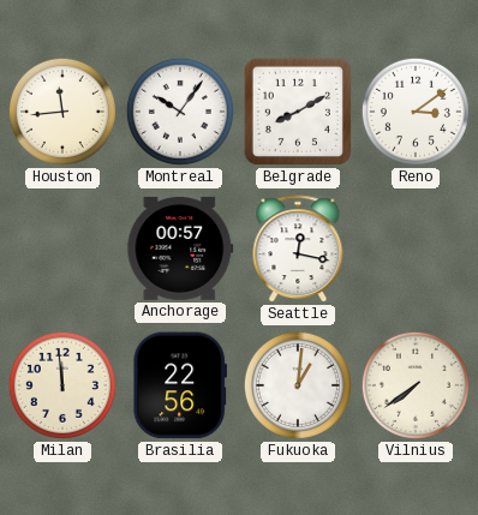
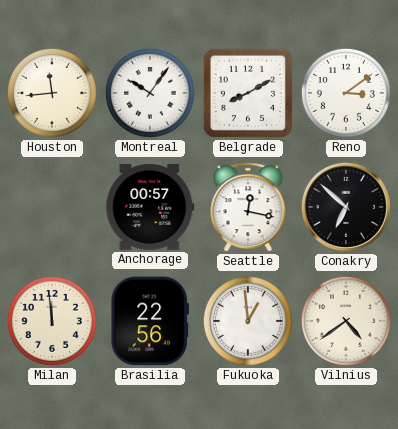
Conakry: none -> 6:52 (346, 207)
Fukuoka: 1:01 -> 12:59 (248, 321)
Vilnius: 7:39 -> 4:39 (346, 321)
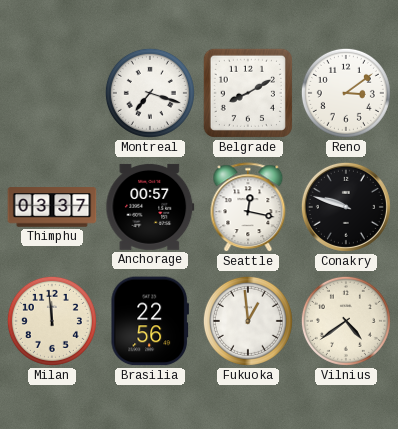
Houston: 11:44 -> none (52, 93)
Montreal: 10:06 -> 7:18 (150, 93)
Thimphu: none -> 03:37 (52, 207)
Conakry: 6:52 -> 9:48 (346, 207)
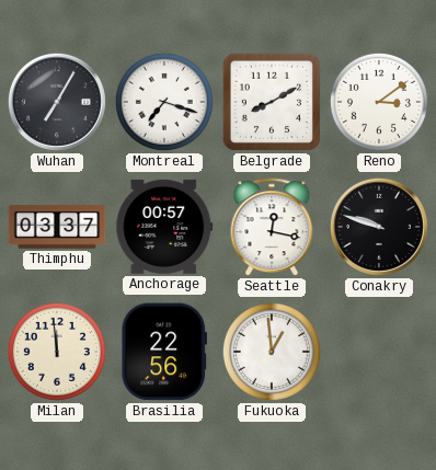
Wuhan: none -> 7:05 (57, 102)
Vilnius: 4:39 -> none (346, 321)
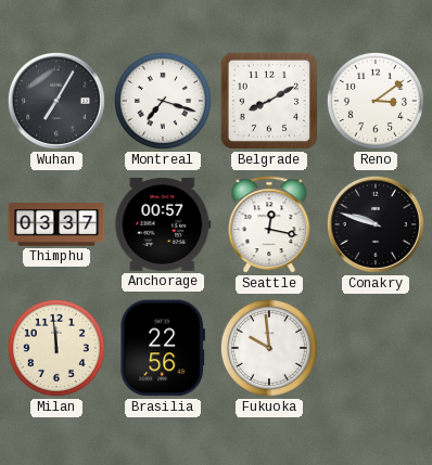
Fukuoka: 12:59 -> 9:59 (269, 348)
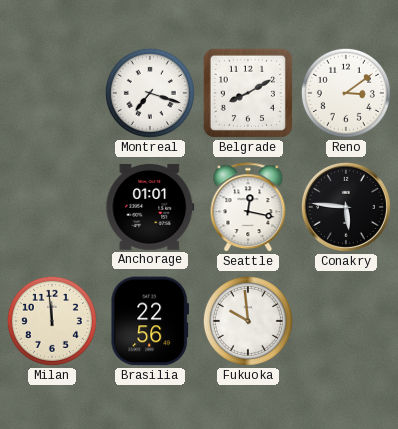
Wuhan: 7:05 -> none (56, 101)
Thimphu: 03:37 -> none (56, 224)
Anchorage: 00:57 -> 01:01 (150, 207)
Conakry: 9:48 -> 5:46 (346, 207)
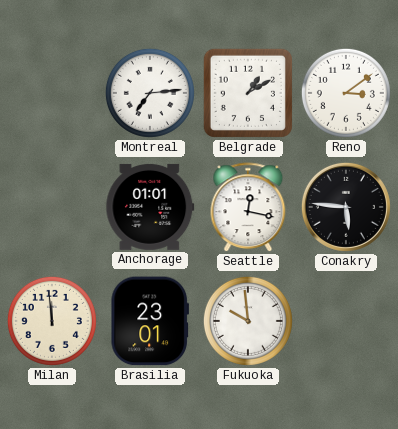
Montreal: 7:18 -> 7:14 (150, 93)
Belgrade: 8:10 -> 1:10 (248, 93)
Brasilia: 22:56 -> 23:01 (149, 321)
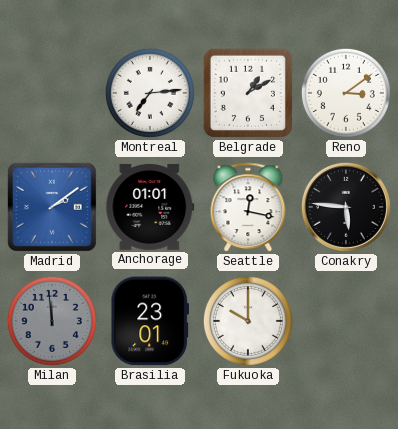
Madrid: none -> 2:09 (52, 207)
Milan dial: cream -> grey (52, 321)
Fukuoka: 9:59 -> 10:00 (248, 321)
